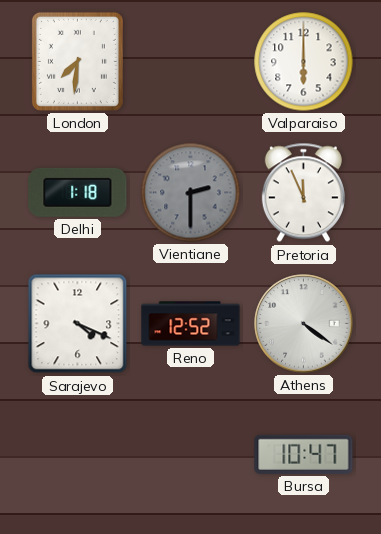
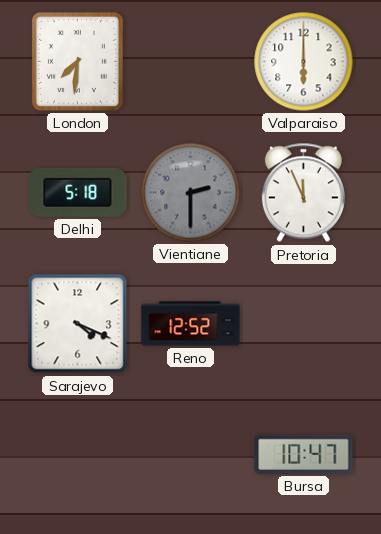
Delhi: 1:18 -> 5:18 (78, 192)
Athens: 4:21 -> none (304, 324)
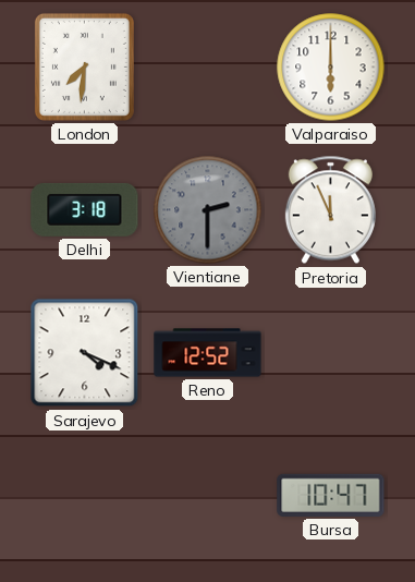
Delhi: 5:18 -> 3:18 (85, 209)
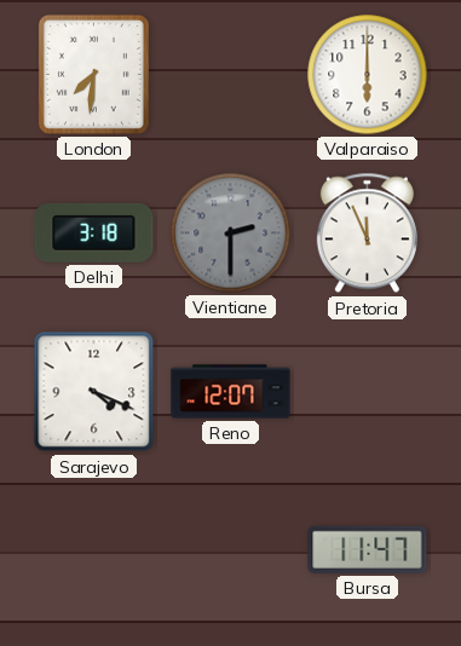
Reno: 12:52 -> 12:07 (231, 392)
Bursa: 10:47 -> 11:47 (368, 549)
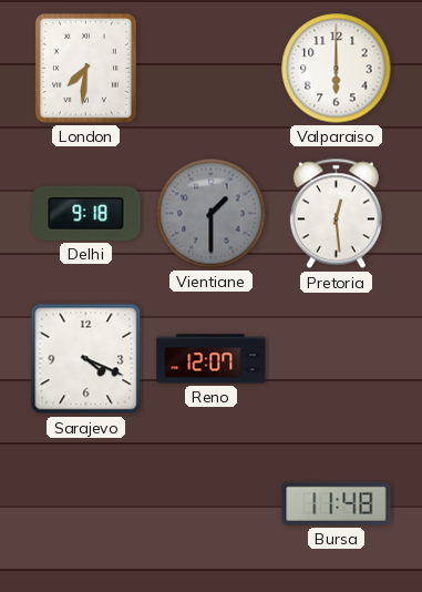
Delhi: 3:18 -> 9:18 (86, 213)
Vientiane: 2:30 -> 1:30 (212, 214)
Pretoria: 11:56 -> 12:29 (336, 214)
Bursa: 11:47 -> 11:48 (337, 503)
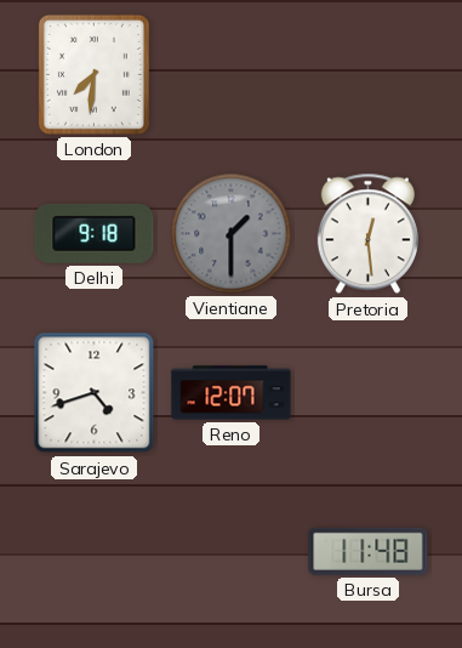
Valparaiso: 6:00 -> none (337, 69)
Sarajevo: 4:19 -> 4:42 (95, 393)
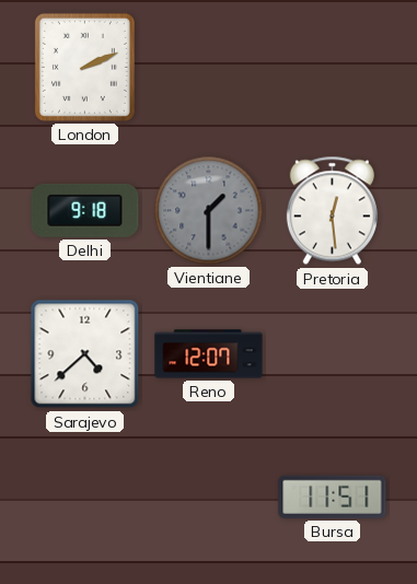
London: 7:31 -> 2:11 (84, 67)
Sarajevo: 4:42 -> 4:38 (85, 354)
Bursa: 11:48 -> 11:51 (333, 497)
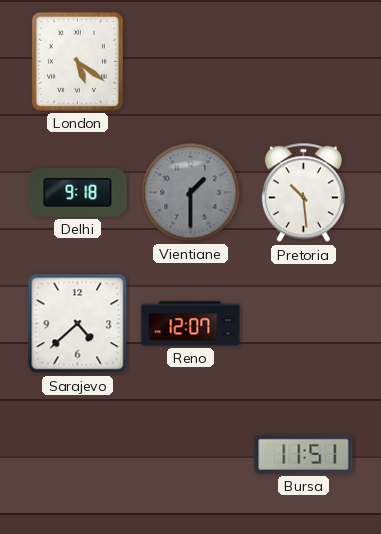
London: 2:11 -> 5:21 (77, 61)
Pretoria: 12:29 -> 10:29 (303, 193)
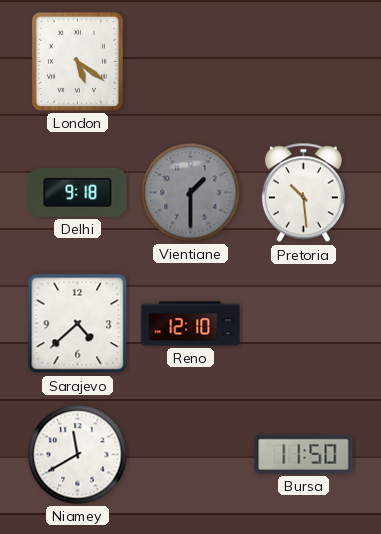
Reno: 12:07 -> 12:10 (191, 324)
Niamey: none -> 11:40 (78, 455)
Bursa: 11:51 -> 11:50 (304, 454)
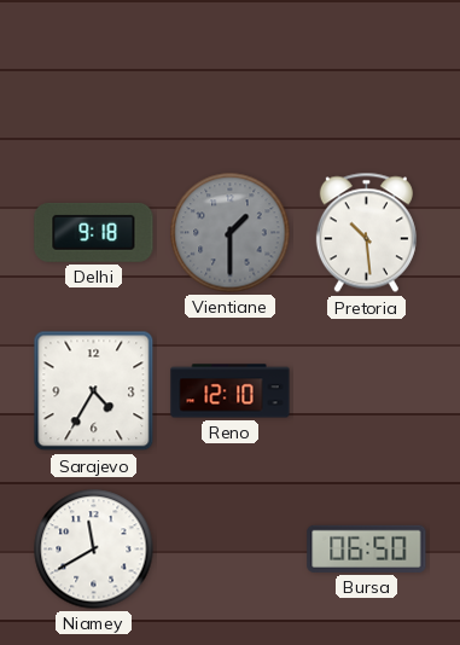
London: 5:21 -> none (77, 61)
Sarajevo: 4:38 -> 4:35 (94, 391)
Bursa: 11:50 -> 06:50 (367, 548)
